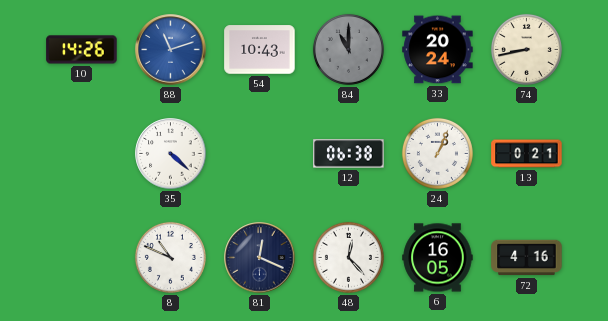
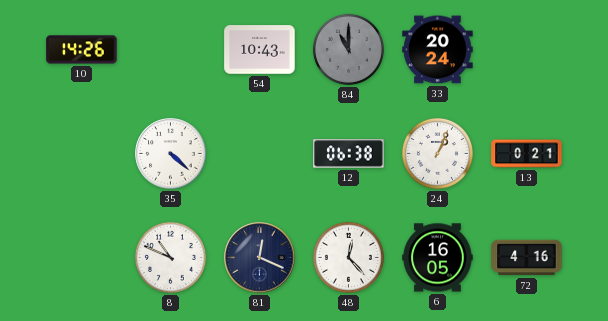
88: 11:12 -> none (171, 50)
74: 8:43 -> none (526, 49)
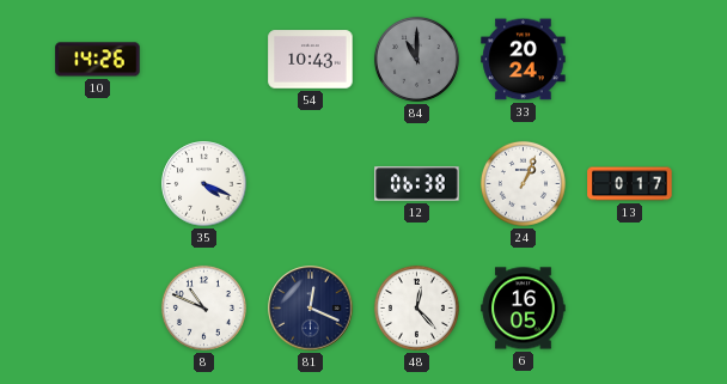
35: 4:22 -> 4:19 (204, 184)
13: 0:21 -> 0:17 (630, 184)
72: 4:16 -> none (527, 258)
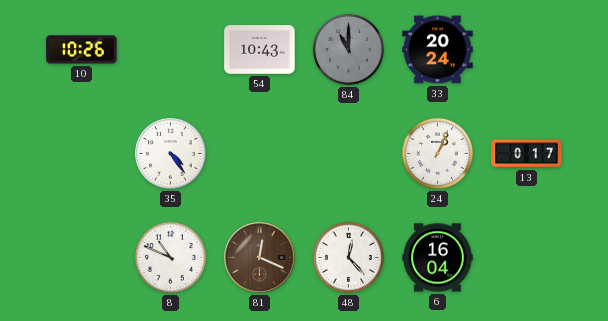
10: 14:26 -> 10:26 (82, 50)
35: 4:19 -> 4:24 (171, 154)
12: 06:38 -> none (417, 184)
81 dial: navy -> brown (260, 258)
6: 16:05 -> 16:04 (438, 258)
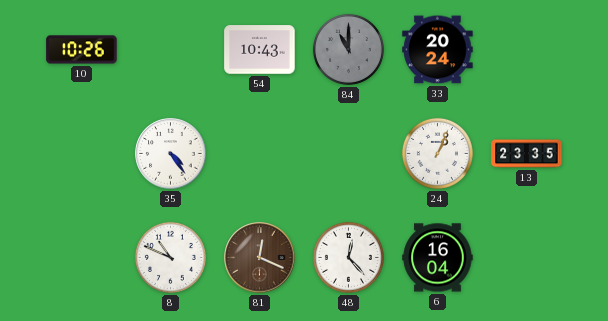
13: 0:17 -> 23:35 (527, 154)
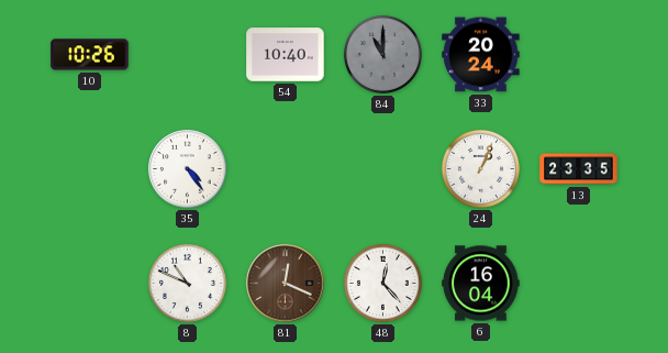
54: 10:43 -> 10:40 (286, 55)
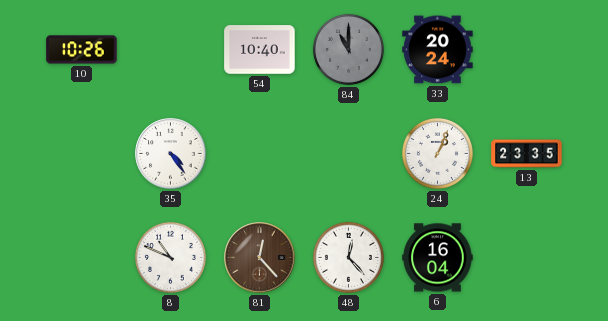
81: 12:19 -> 12:23 (260, 258)
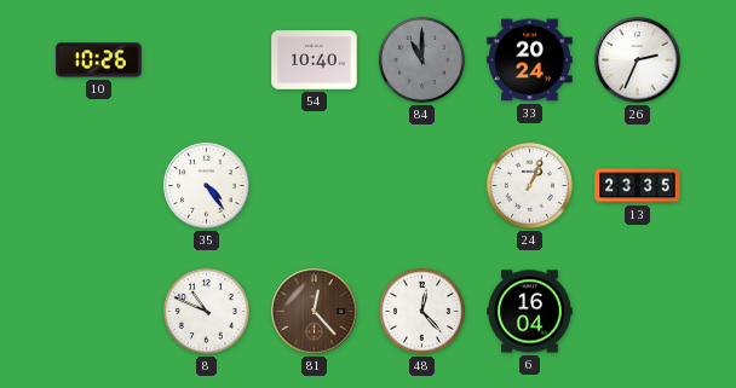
26: none -> 2:34 (638, 60)
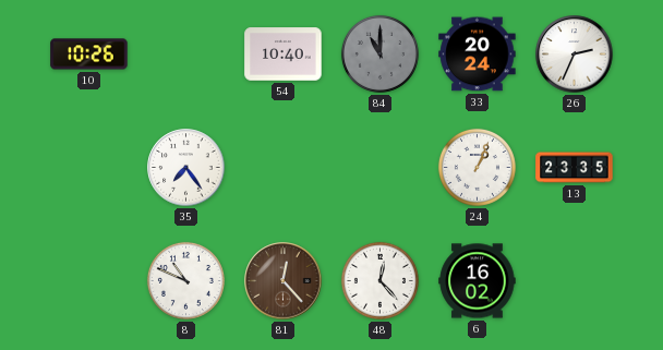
35: 4:24 -> 7:24 (186, 168)
6: 16:04 -> 16:02 (478, 281)
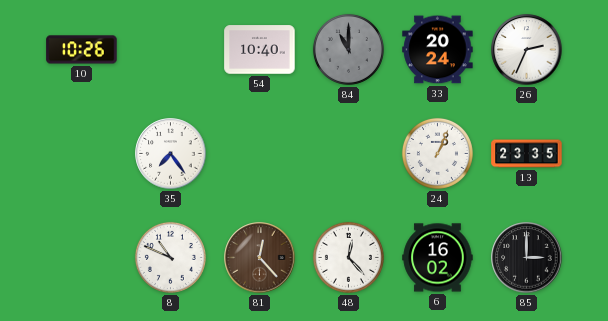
85: none -> 3:00 (527, 258)
